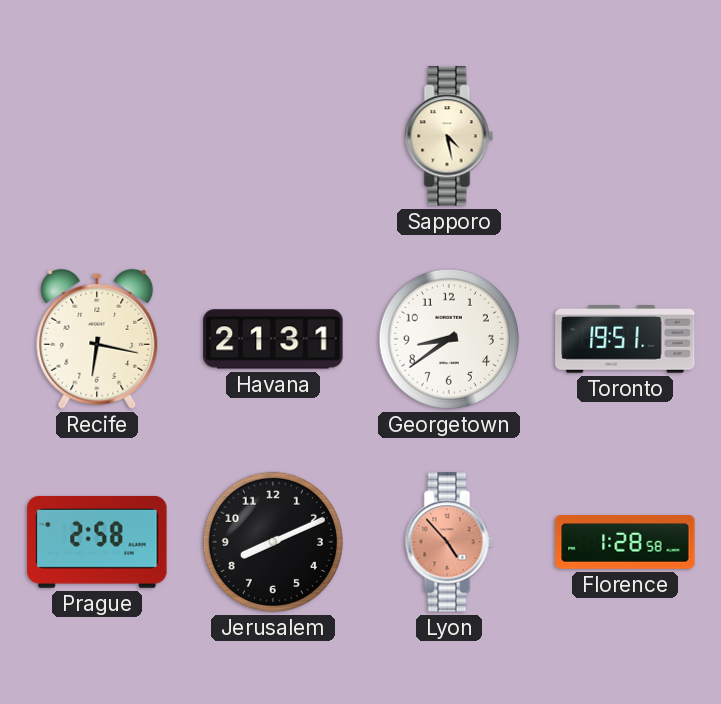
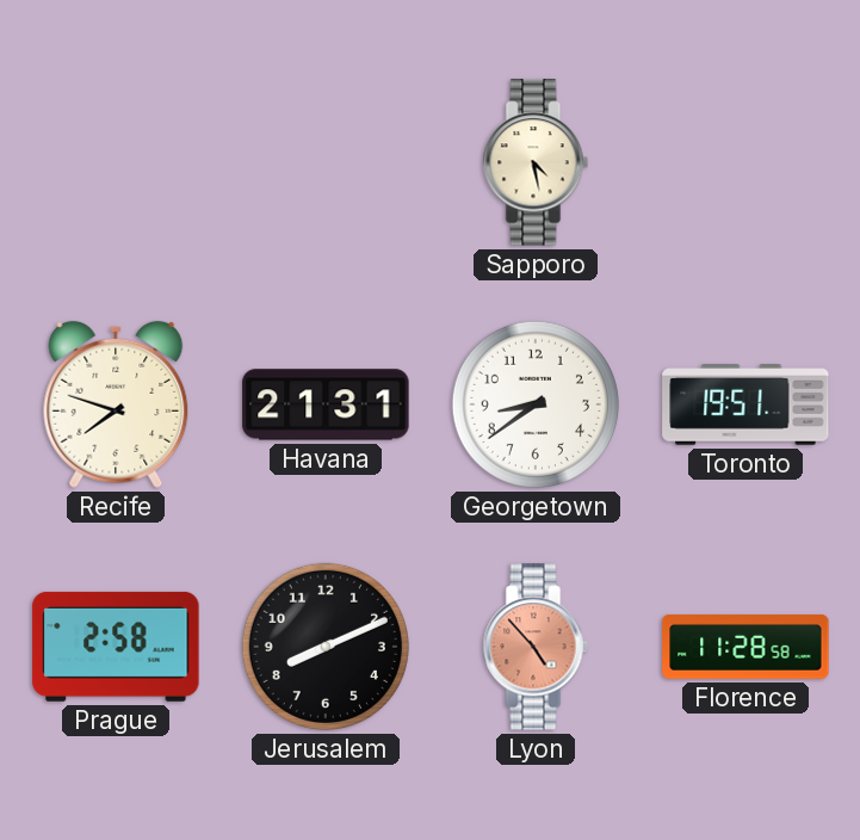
Recife: 6:17 -> 7:48 (116, 404)
Florence: 1:28 -> 11:28 (745, 648)
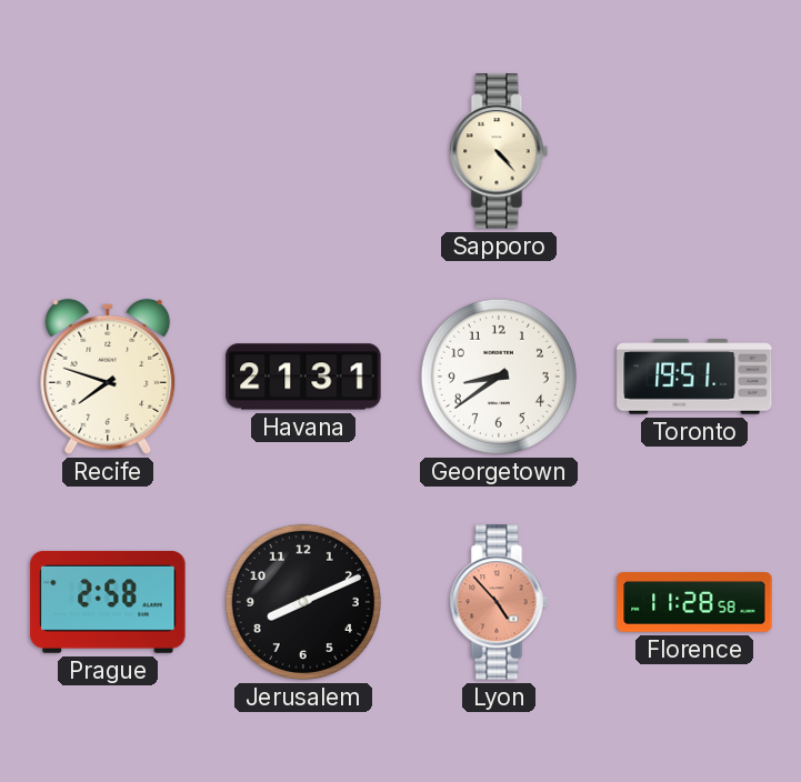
Sapporo: 4:28 -> 4:23 (499, 151)
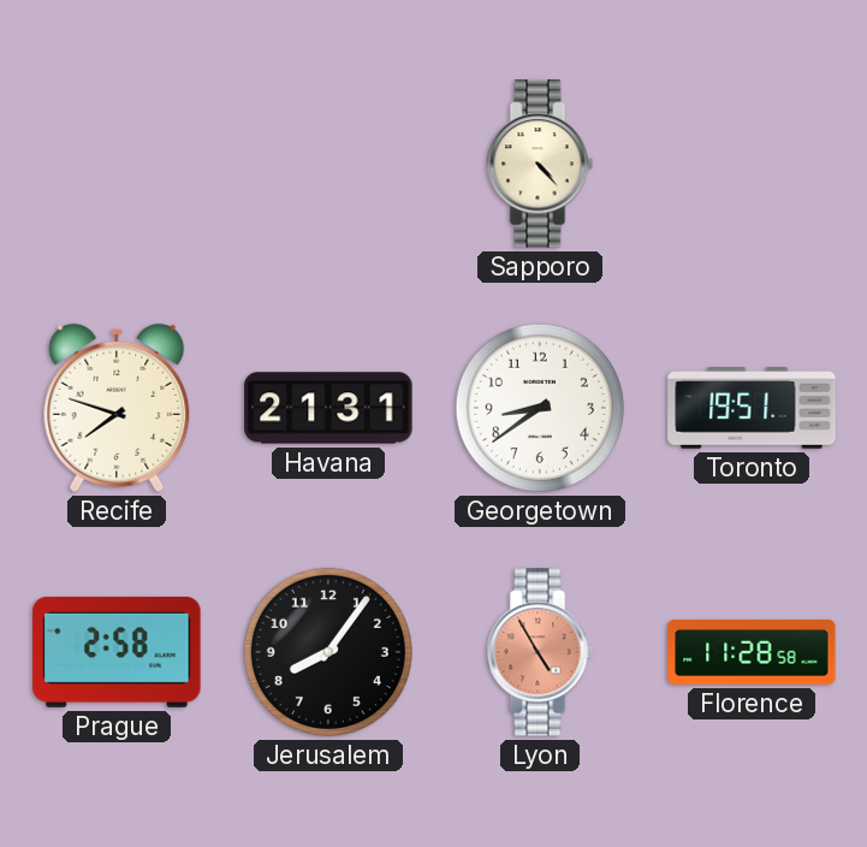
Jerusalem: 8:11 -> 8:06 (328, 652)
Lyon: 4:53 -> 4:55 (540, 652)
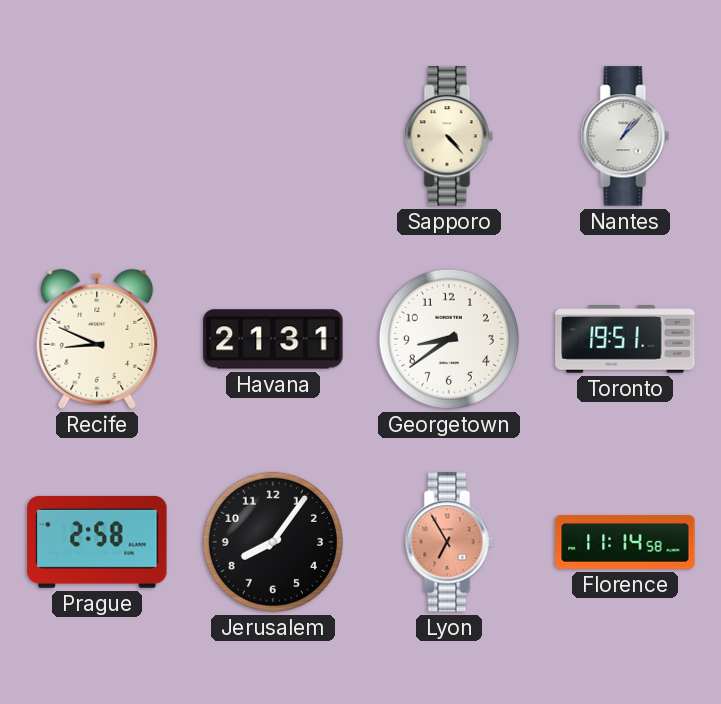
Nantes: none -> 1:07 (625, 136)
Recife: 7:48 -> 8:49 (97, 339)
Lyon: 4:55 -> 6:55 (449, 542)
Florence: 11:28 -> 11:14 (625, 543)
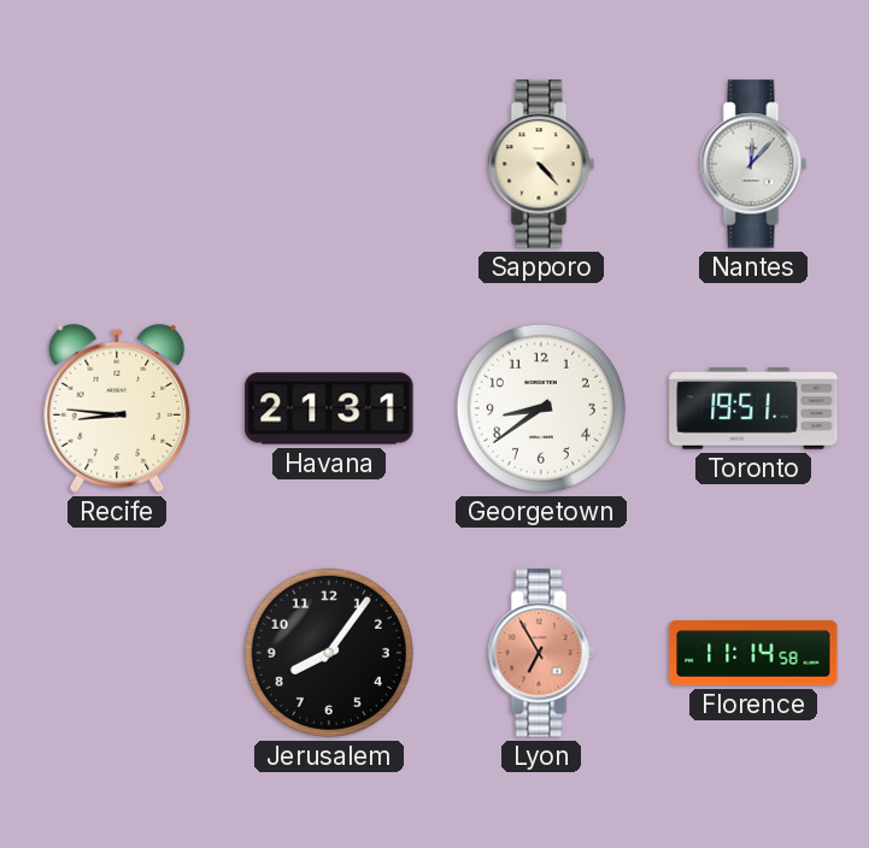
Nantes: 1:07 -> 12:07 (753, 164)
Recife: 8:49 -> 8:46 (117, 408)
Prague: 2:58 -> none (97, 542)
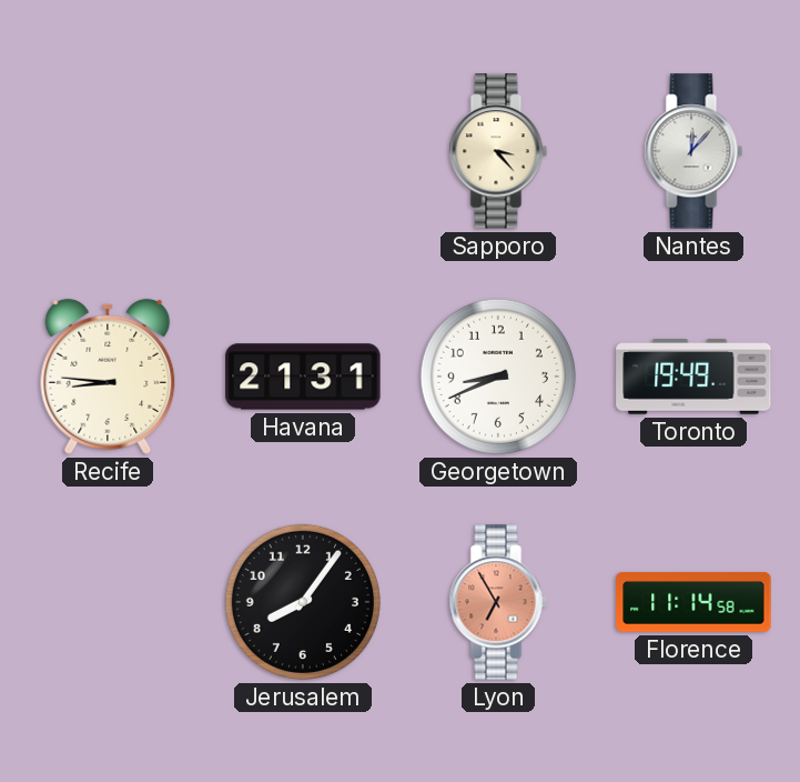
Sapporo: 4:23 -> 3:23 (498, 151)
Georgetown: 8:39 -> 8:41 (498, 377)
Toronto: 19:51 -> 19:49 (693, 378)
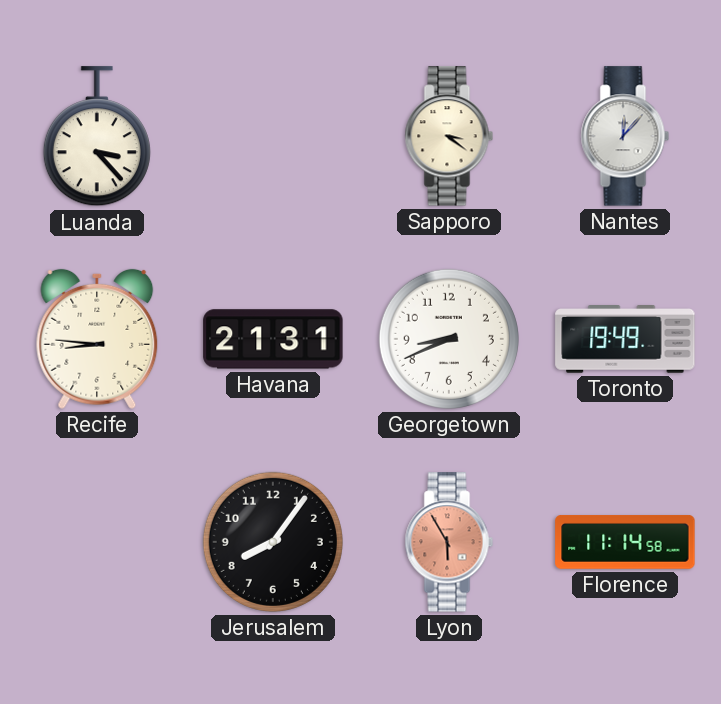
Luanda: none -> 3:23 (97, 137)
Sapporo: 3:23 -> 3:21 (449, 136)
Lyon: 6:55 -> 5:55 (449, 542)
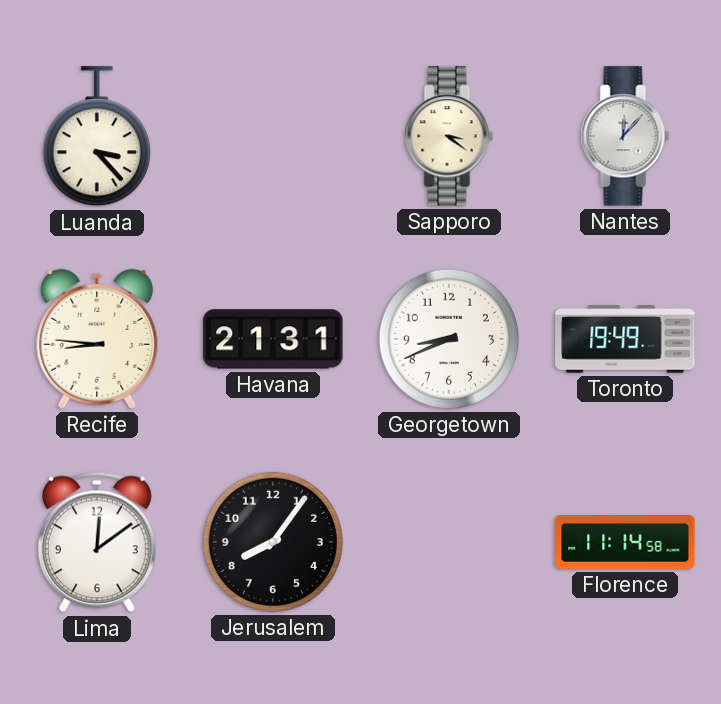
Lima: none -> 12:09 (97, 542)
Lyon: 5:55 -> none (449, 542)
